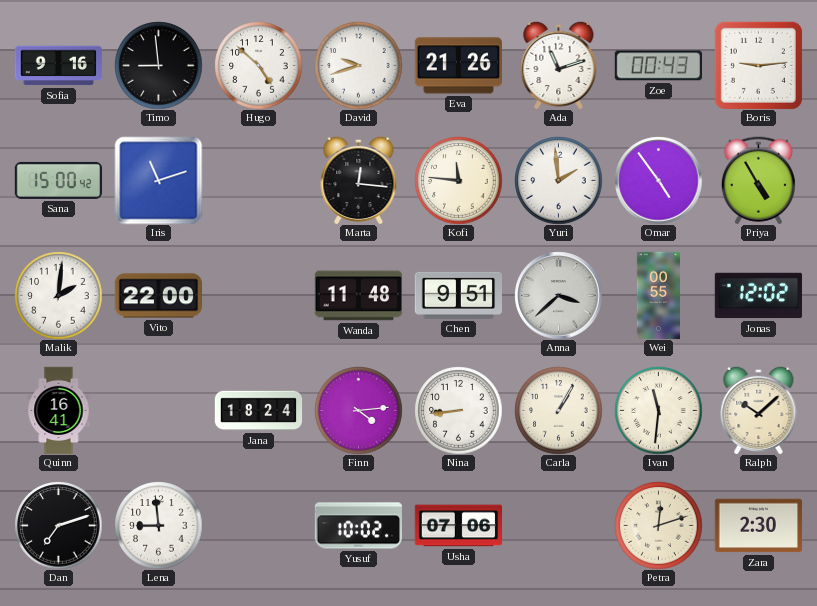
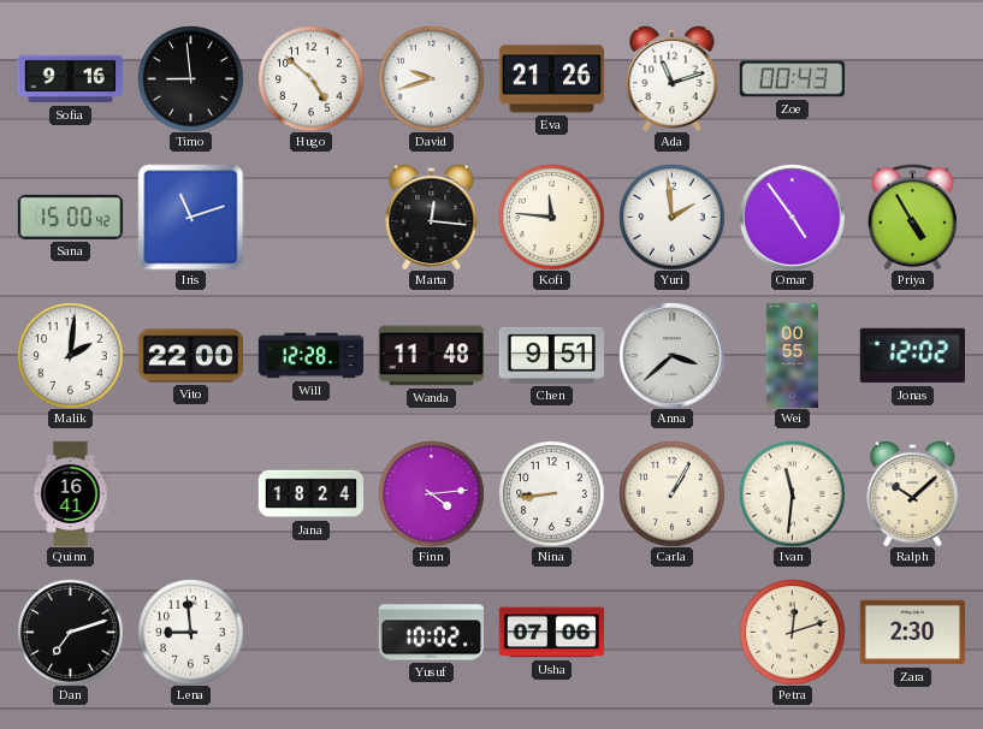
Boris: 9:14 -> none (758, 65)
Will: none -> 12:28 (310, 356)
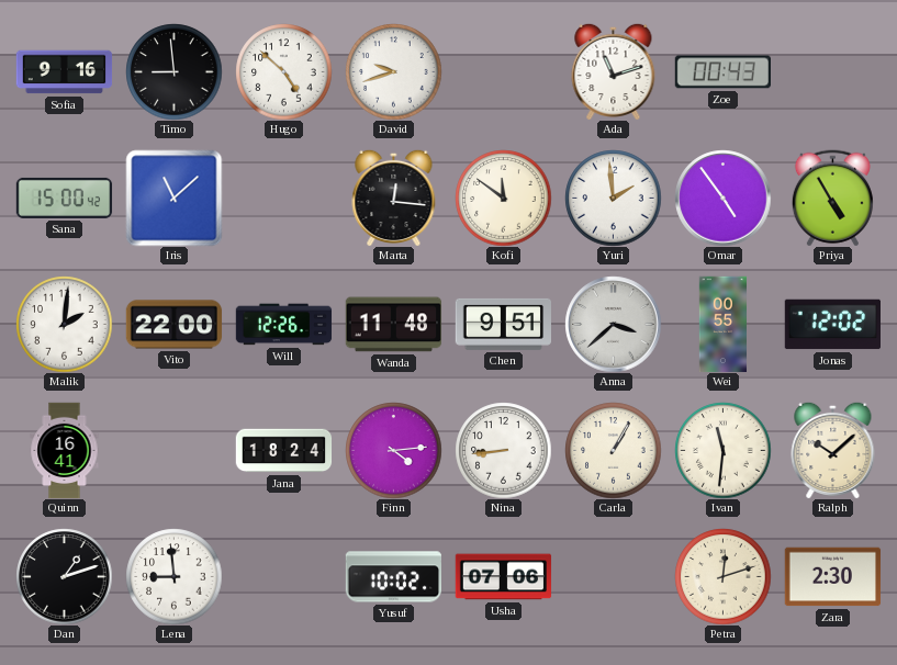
Eva: 21:26 -> none (551, 79)
Iris: 11:12 -> 11:08 (173, 198)
Kofi: 11:46 -> 11:51 (503, 198)
Will: 12:28 -> 12:26 (283, 325)
Dan: 7:12 -> 1:12 (64, 576)
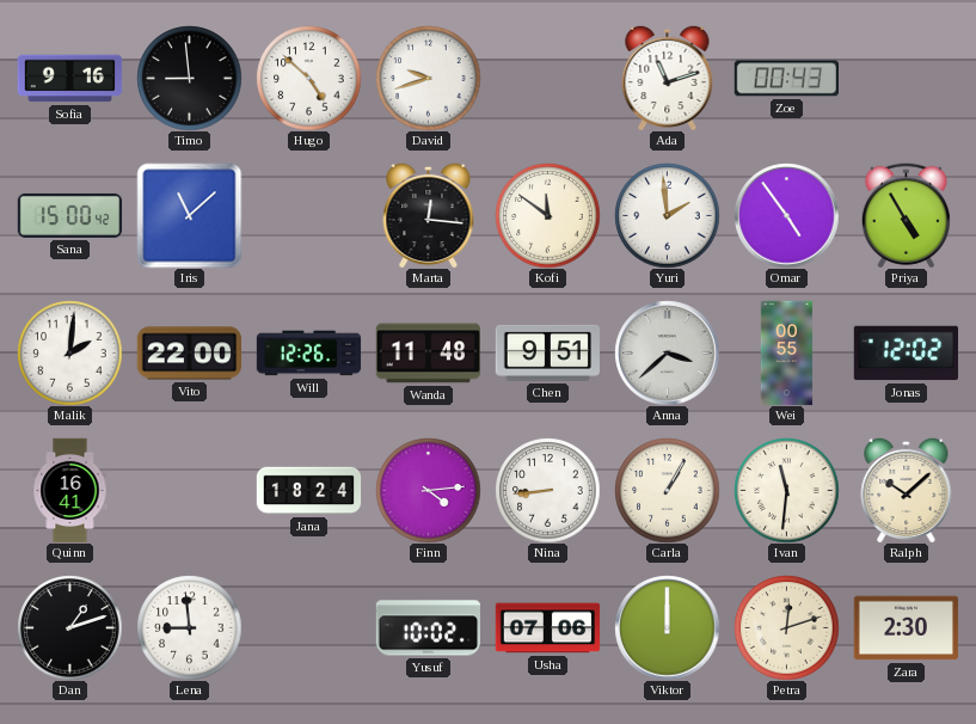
Viktor: none -> 12:00 (667, 627)
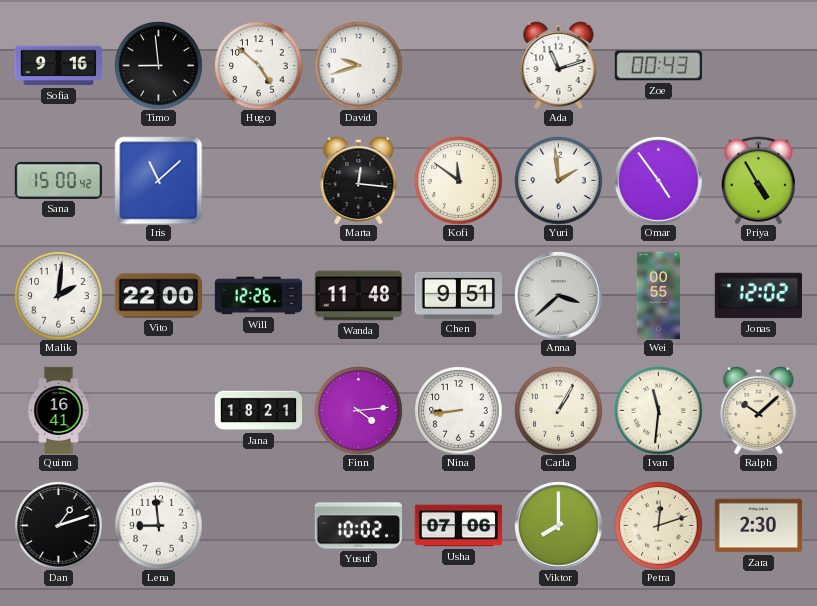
Jana: 18:24 -> 18:21 (258, 411)
Viktor: 12:00 -> 8:00 (558, 525)
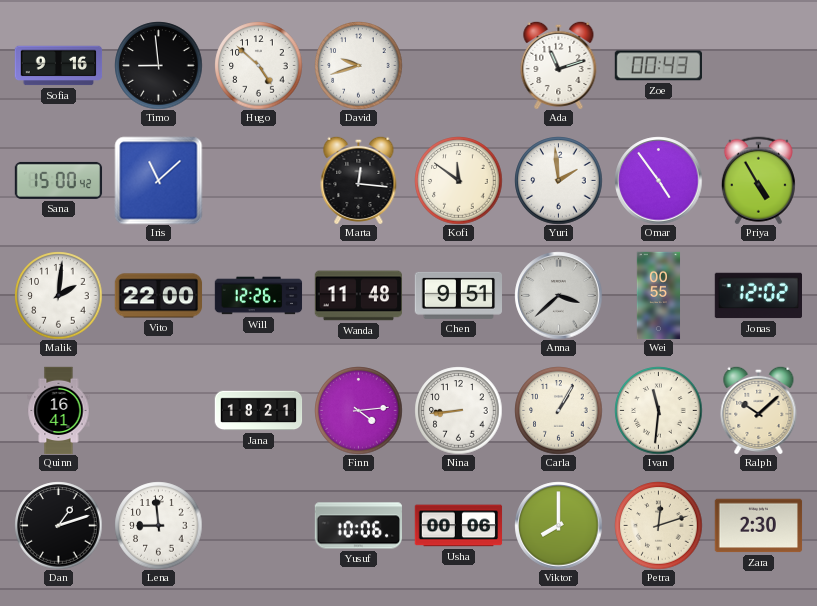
Yusuf: 10:02 -> 10:06 (358, 526)
Usha: 07:06 -> 00:06 (458, 526)
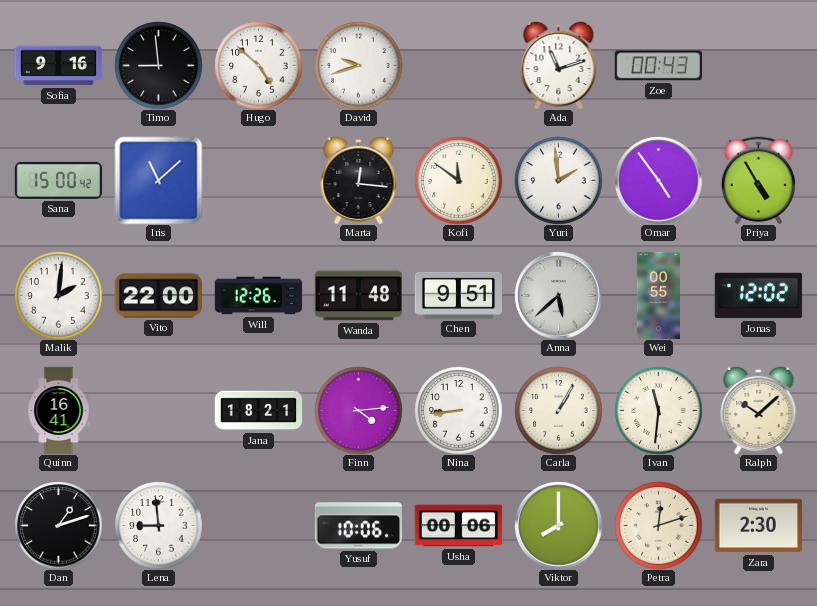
Anna: 3:38 -> 5:38 (558, 295)
